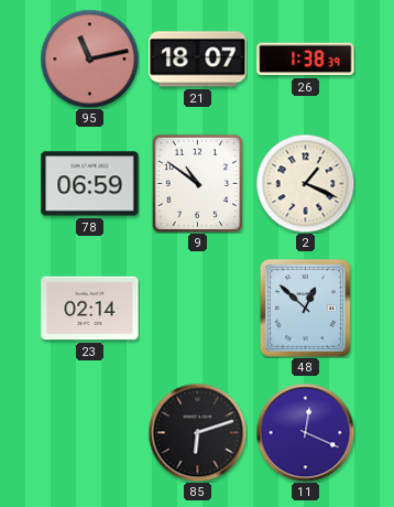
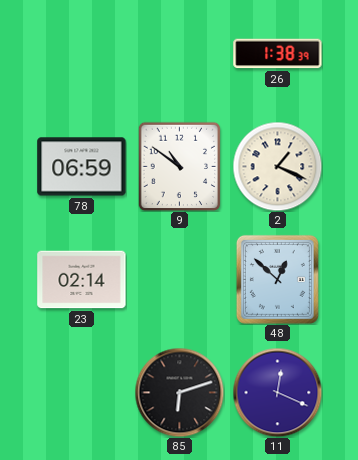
95: 11:13 -> none (89, 58)
21: 18:07 -> none (198, 60)
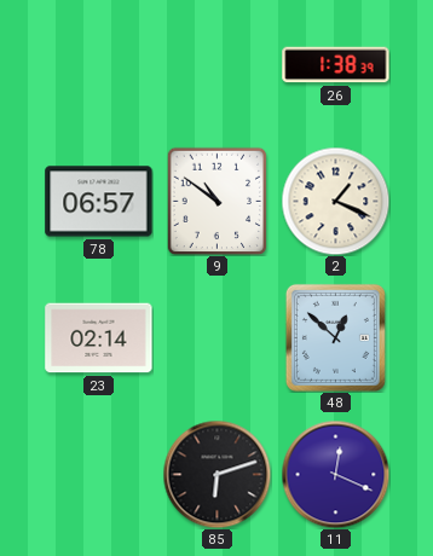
78: 06:59 -> 06:57 (99, 202)
